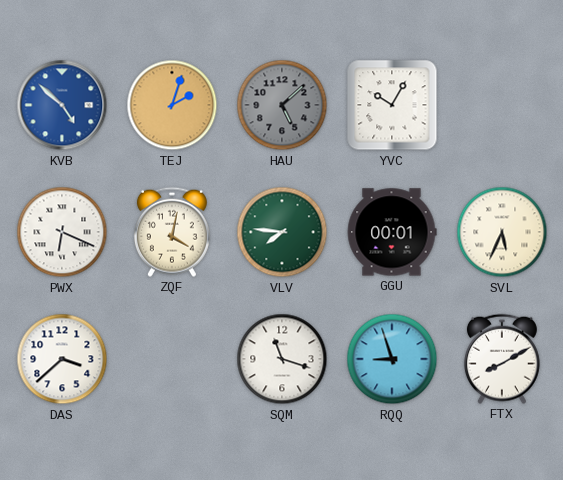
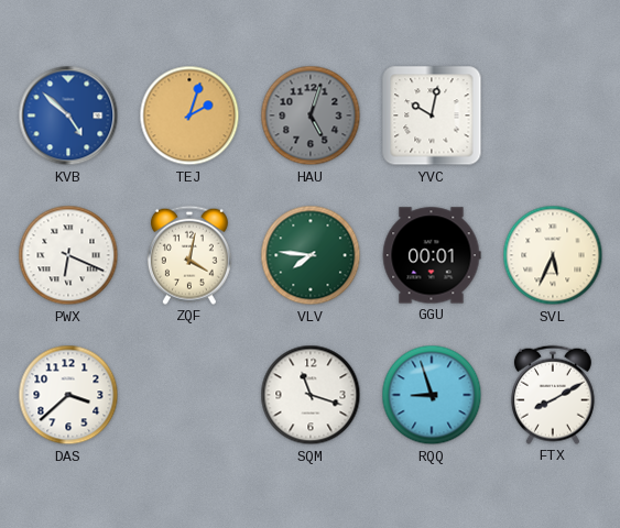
HAU: 5:08 -> 5:03 (311, 116)
YVC: 10:05 -> 10:02 (432, 116)
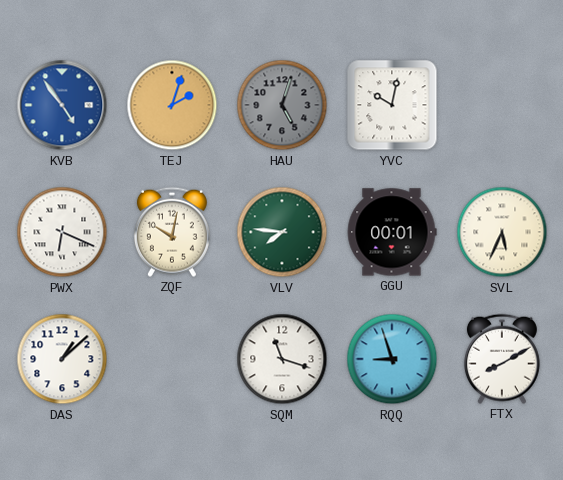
KVB: 4:52 -> 4:54 (62, 105)
ZQF: 4:02 -> 10:02 (172, 232)
DAS: 3:38 -> 1:08 (62, 359)
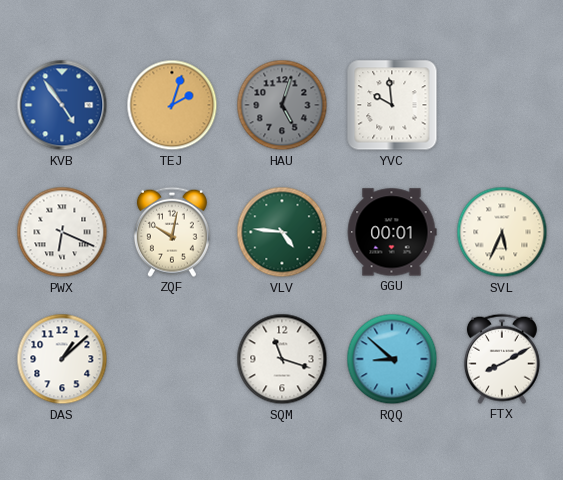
YVC: 10:02 -> 9:59 (392, 105)
VLV: 7:46 -> 4:46 (282, 232)
RQQ: 8:57 -> 8:52 (392, 359)
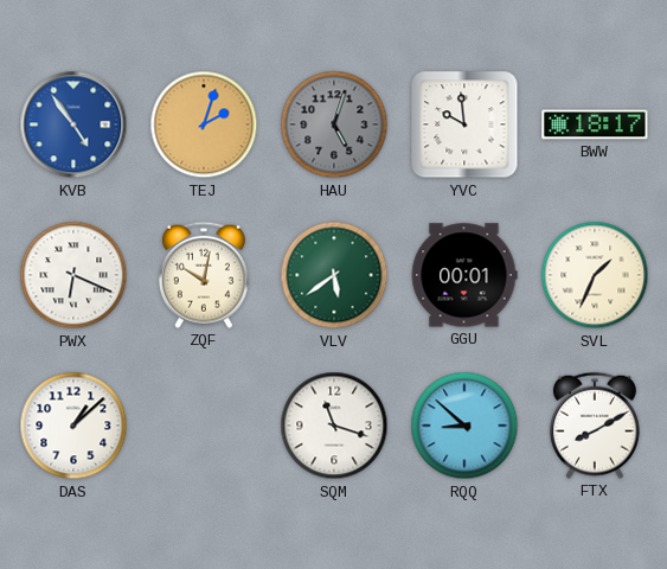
BWW: none -> 18:17 (595, 124)
VLV: 4:46 -> 5:39 (334, 275)
SVL: 5:34 -> 1:34 (595, 275)
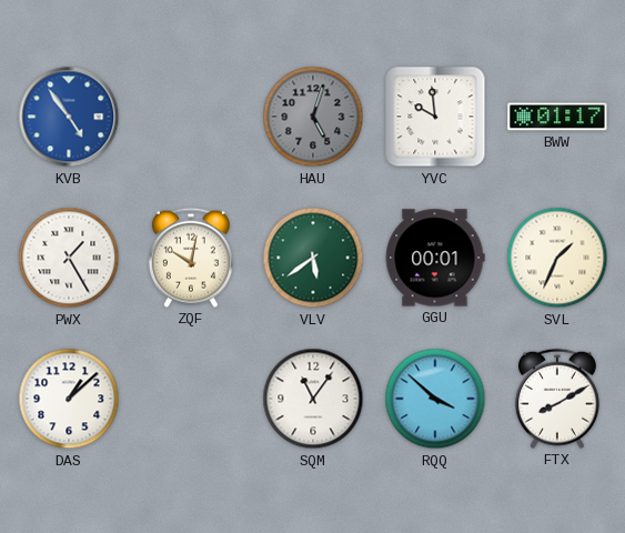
TEJ: 2:03 -> none (204, 124)
BWW: 18:17 -> 01:17 (557, 117)
PWX: 6:19 -> 1:25 (69, 258)
SQM: 11:18 -> 11:06 (313, 399)
RQQ: 8:52 -> 3:52 (435, 399)
